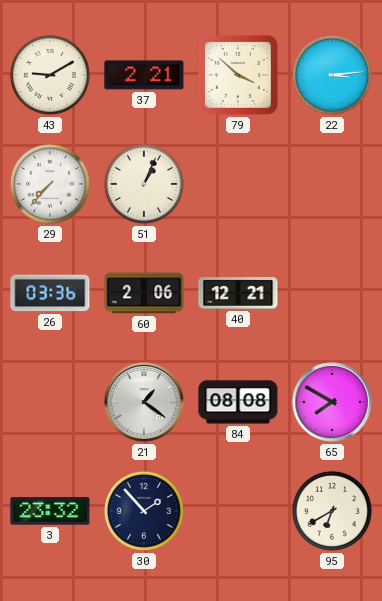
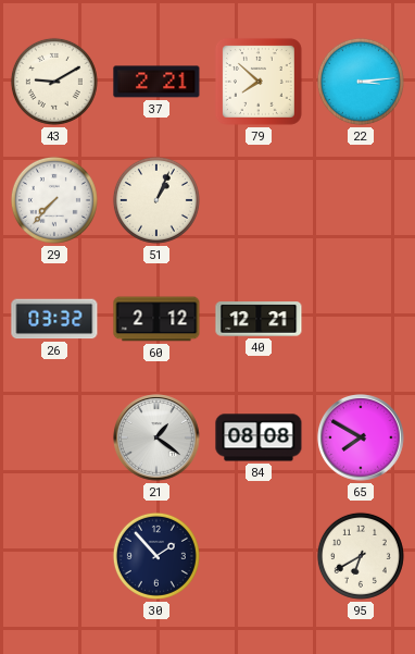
79: 3:52 -> 7:52 (259, 82)
26: 03:36 -> 03:32 (54, 319)
60: 2:06 -> 2:12 (156, 319)
3: 23:32 -> none (50, 511)
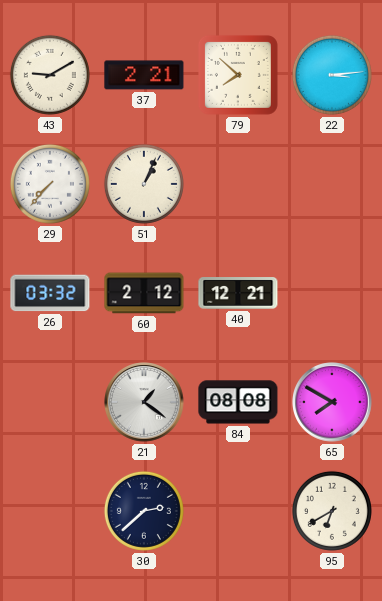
30: 1:53 -> 2:38 (144, 511)
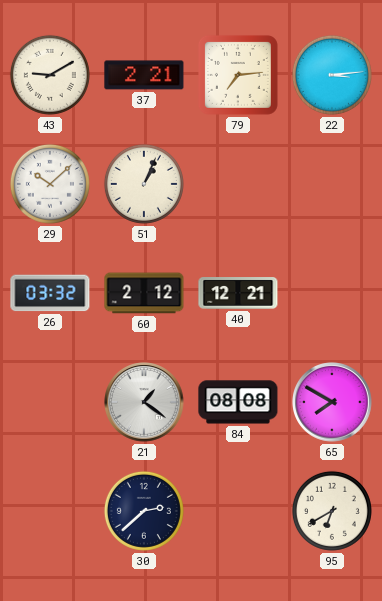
79: 7:52 -> 7:14 (238, 75)
29: 7:37 -> 10:08 (50, 184)
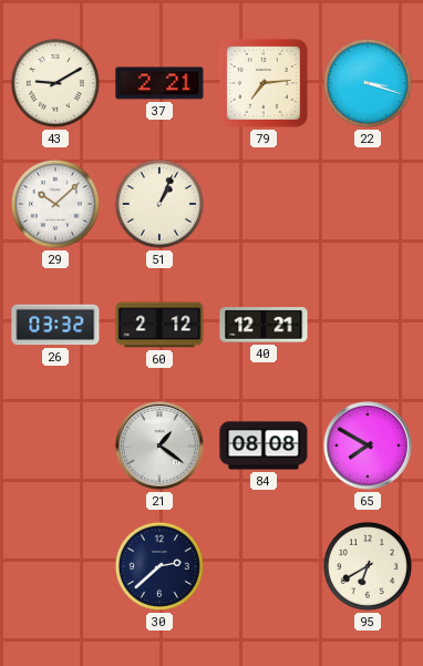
22: 3:14 -> 3:18 (368, 83)
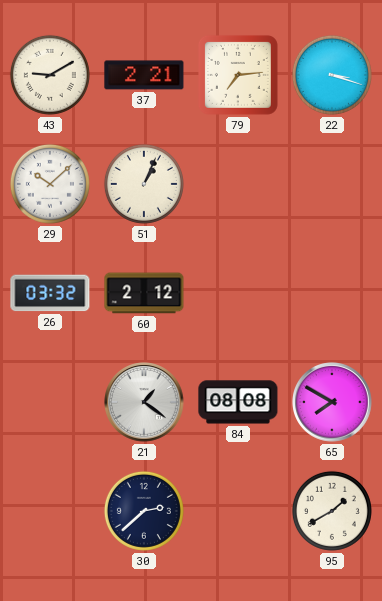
40: 12:21 -> none (264, 325)
95: 6:40 -> 1:40 (332, 511)
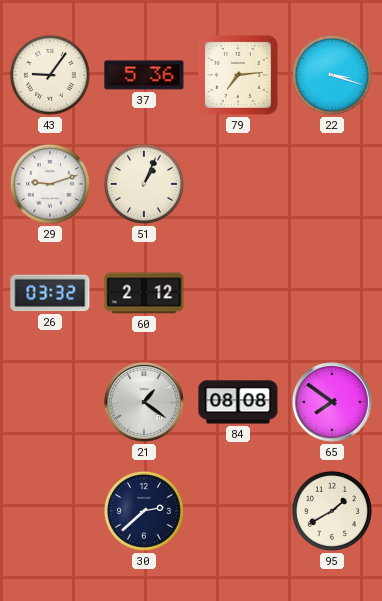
43: 9:10 -> 9:06 (50, 75)
37: 2:21 -> 5:36 (144, 75)
29: 10:08 -> 9:12 (50, 184)
65: 7:50 -> 7:51 (332, 402)
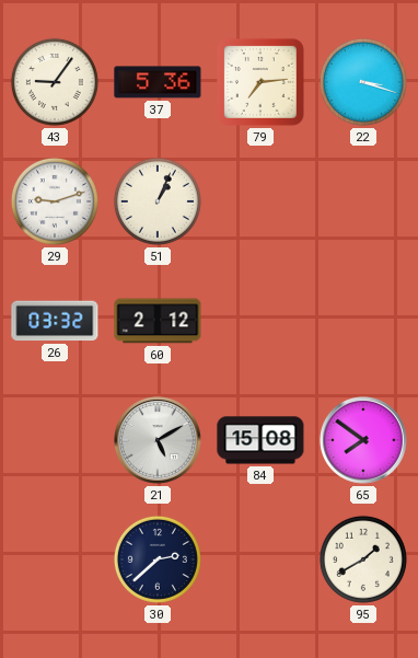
21: 1:21 -> 5:10 (158, 440)
84: 08:08 -> 15:08 (260, 440)
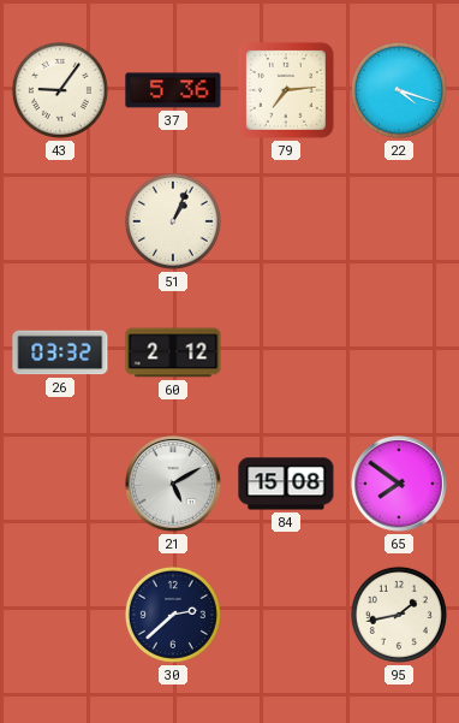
22: 3:18 -> 4:18 (399, 90)
29: 9:12 -> none (55, 201)
95: 1:40 -> 1:43 (399, 615)
